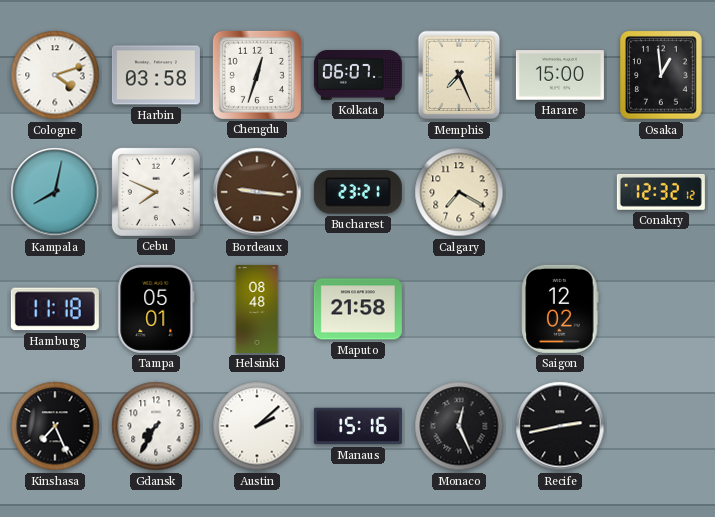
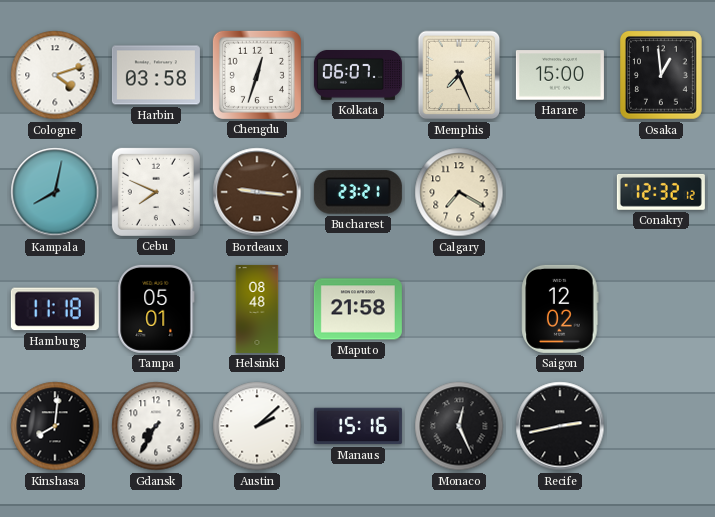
Kinshasa: 7:26 -> 8:01 (55, 426)
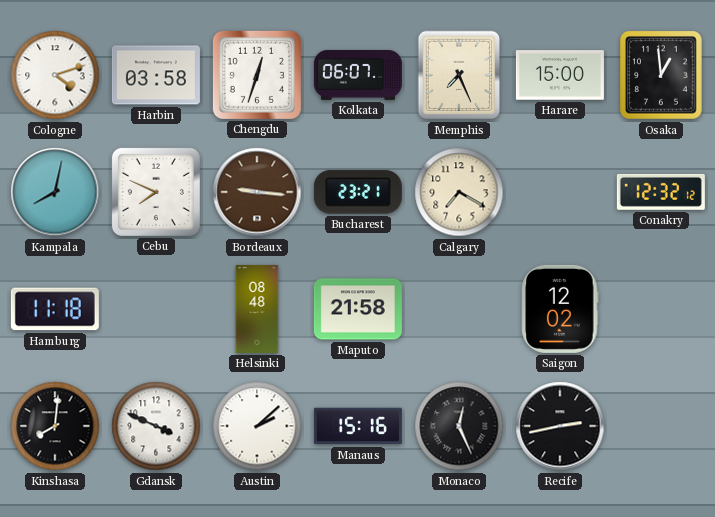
Tampa: 05:01 -> none (156, 309)
Gdansk: 7:35 -> 3:49 (156, 426)
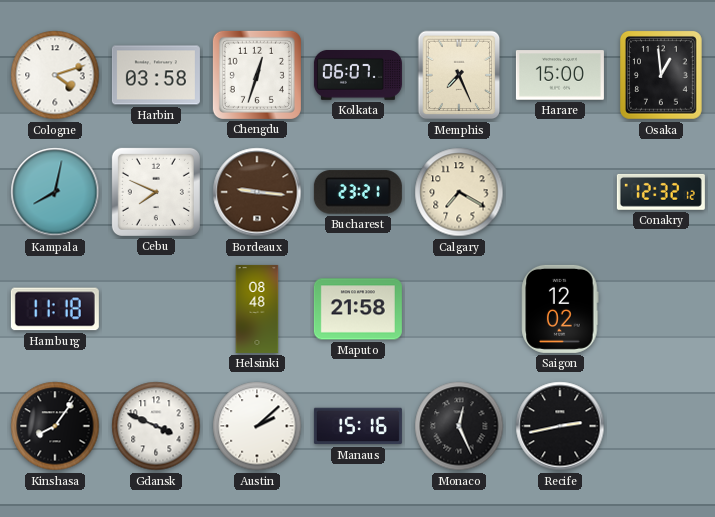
Kinshasa: 8:01 -> 8:06 (55, 426)
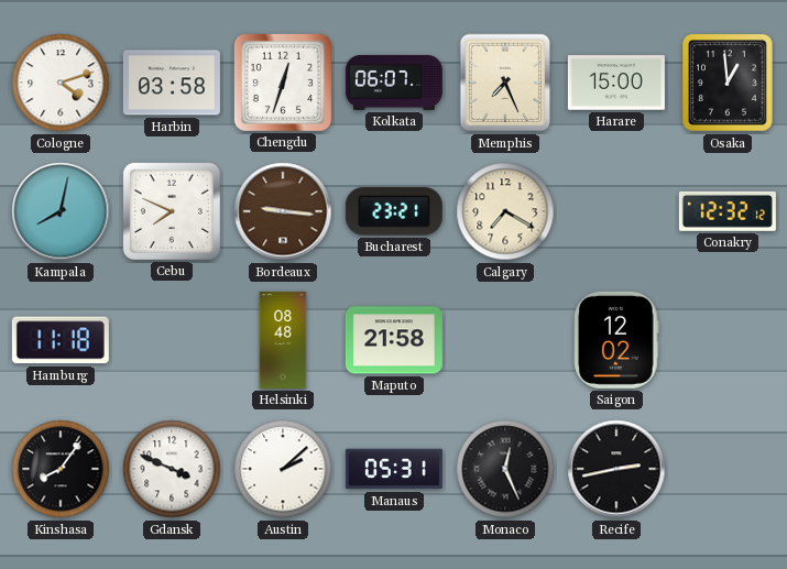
Manaus: 15:16 -> 05:31 (394, 469)
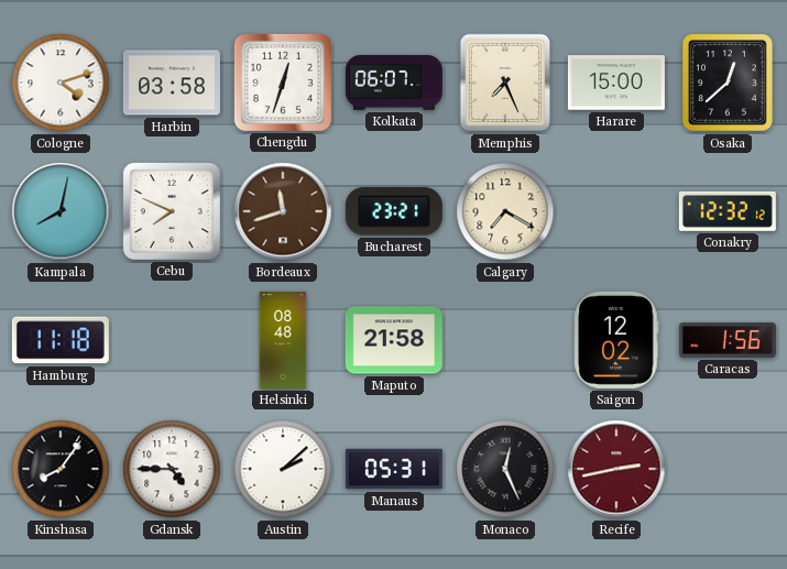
Osaka: 12:59 -> 12:38 (728, 84)
Bordeaux: 9:16 -> 11:42 (283, 211)
Caracas: none -> 1:56 (728, 340)
Gdansk: 3:49 -> 4:45 (172, 469)
Recife dial: black -> burgundy (616, 469)
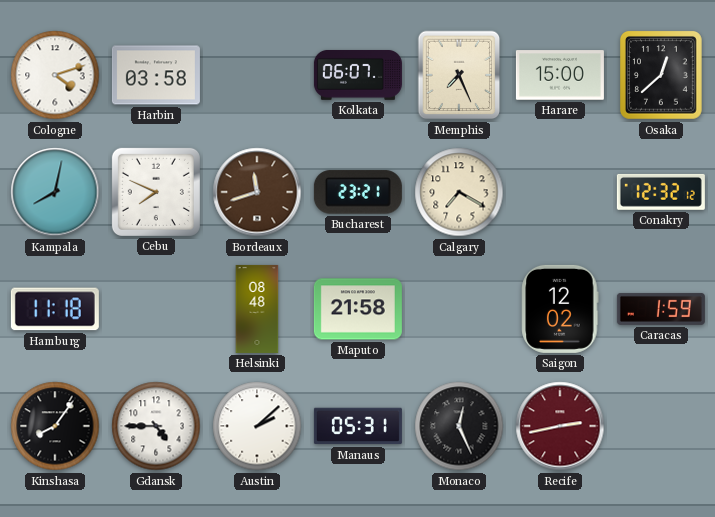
Chengdu: 12:33 -> none (283, 83)
Caracas: 1:56 -> 1:59 (661, 309)
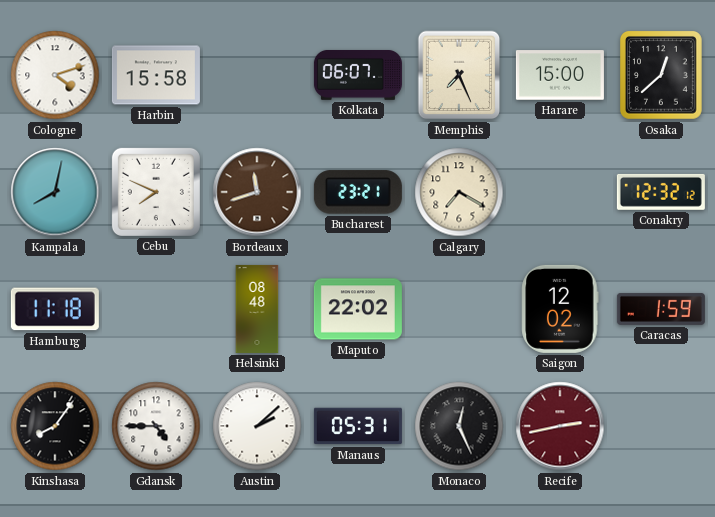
Harbin: 03:58 -> 15:58 (156, 75)
Maputo: 21:58 -> 22:02 (358, 309)
